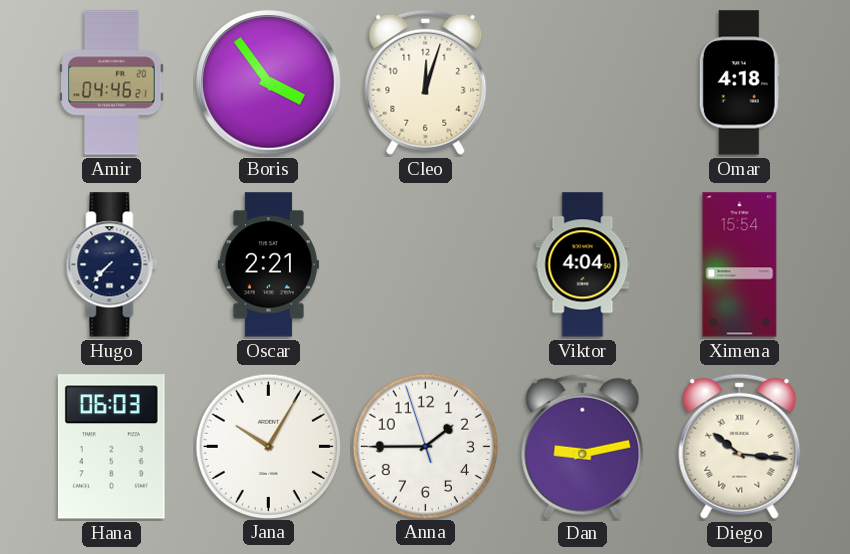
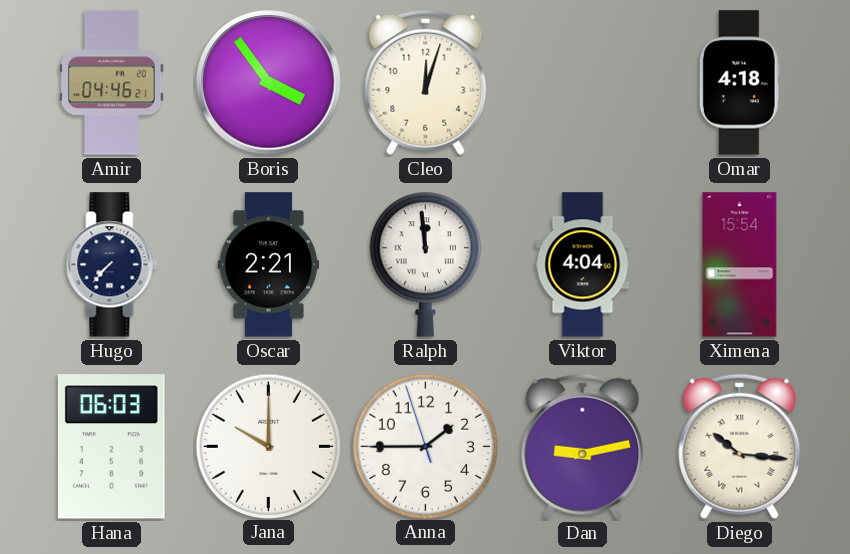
Ralph: none -> 11:59 (425, 264)
Jana: 10:05 -> 10:00 (268, 446)
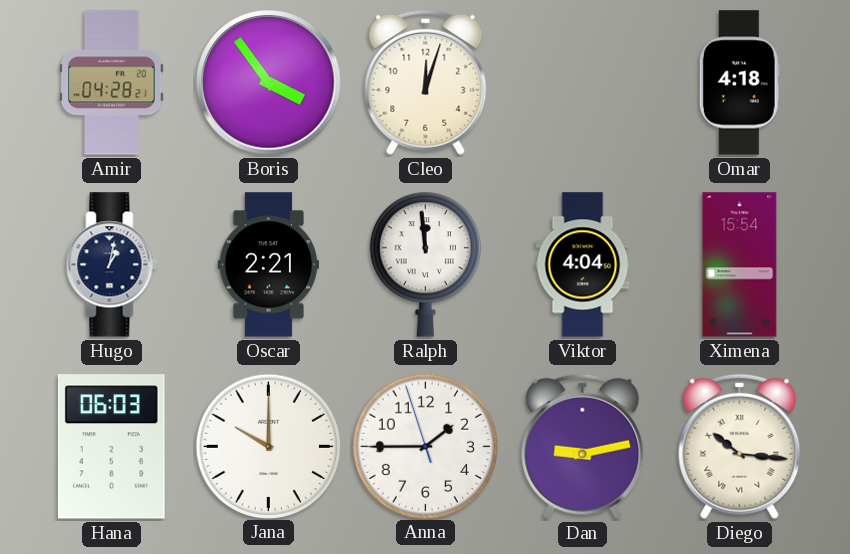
Amir: 04:46 -> 04:28 (112, 83)
Hugo: 7:37 -> 1:02 (112, 265)
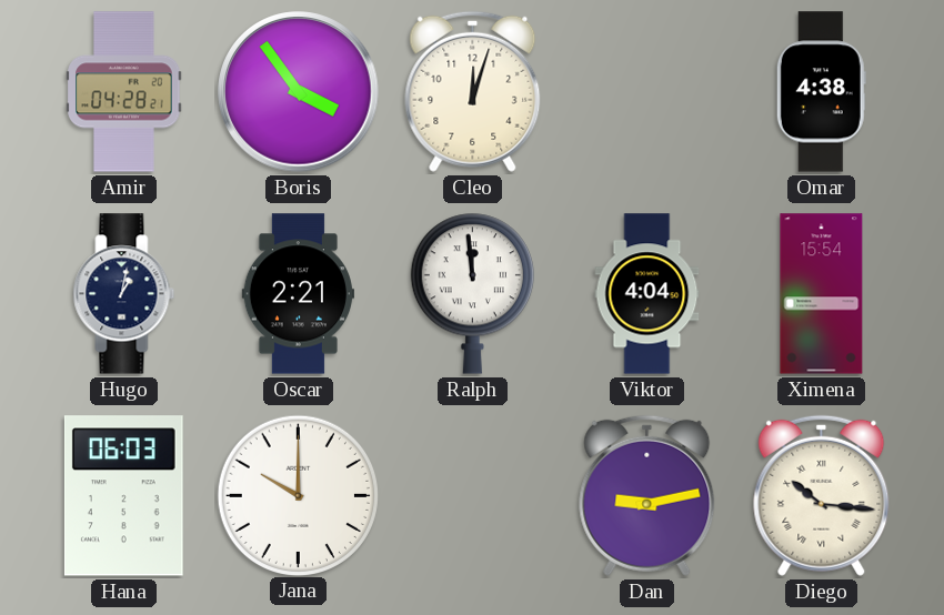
Omar: 4:18 -> 4:38 (821, 92)
Anna: 1:44 -> none (425, 446)
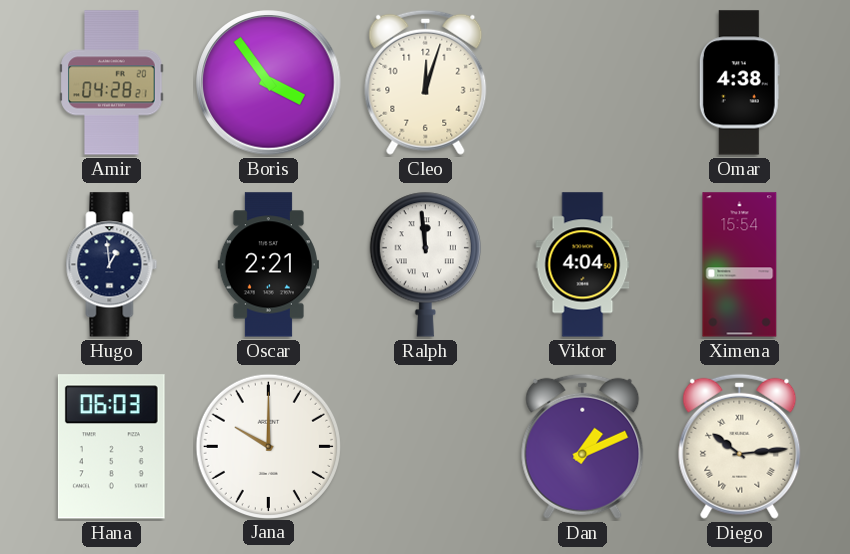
Hugo: 1:02 -> 12:59 (112, 265)
Dan: 9:13 -> 1:11 (583, 446)
Diego: 10:16 -> 10:14 (740, 446)
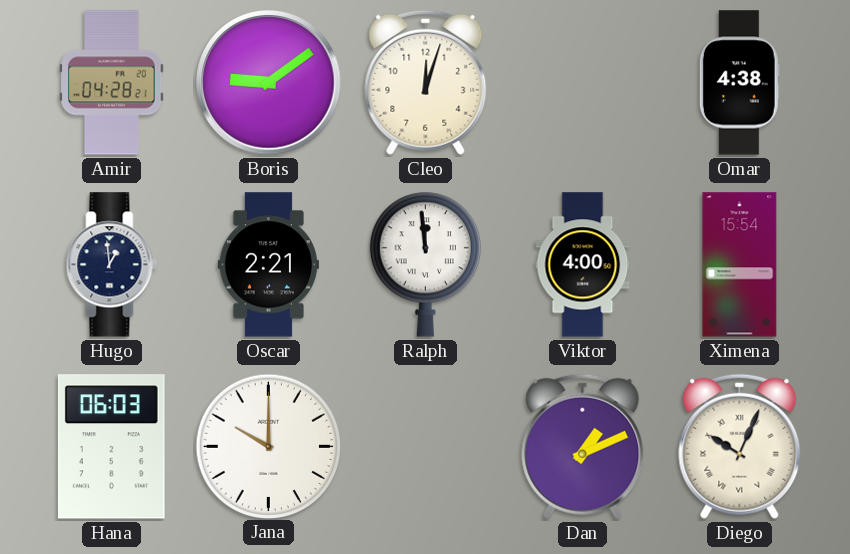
Boris: 3:54 -> 9:09 (269, 83)
Viktor: 4:04 -> 4:00 (583, 265)
Diego: 10:14 -> 10:04 (740, 446)
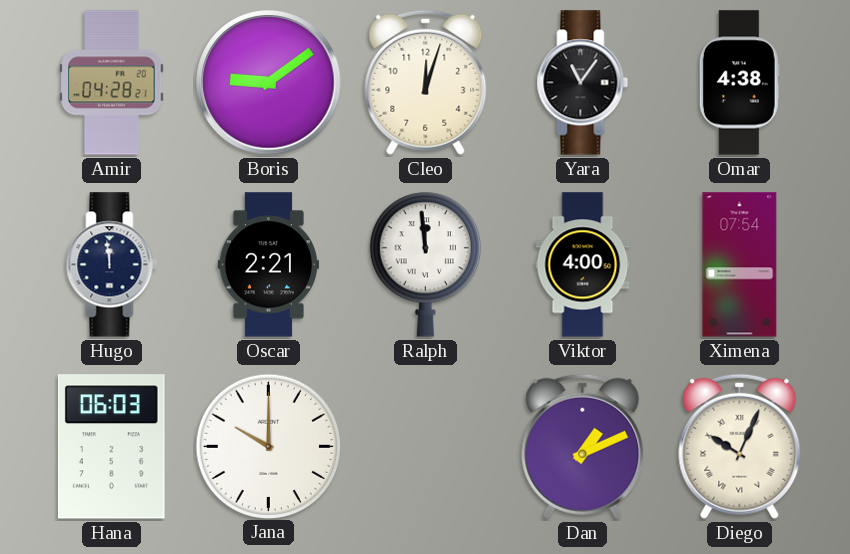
Yara: none -> 11:06 (583, 83)
Hugo: 12:59 -> 11:59 (112, 265)
Ximena: 15:54 -> 07:54 (740, 265)
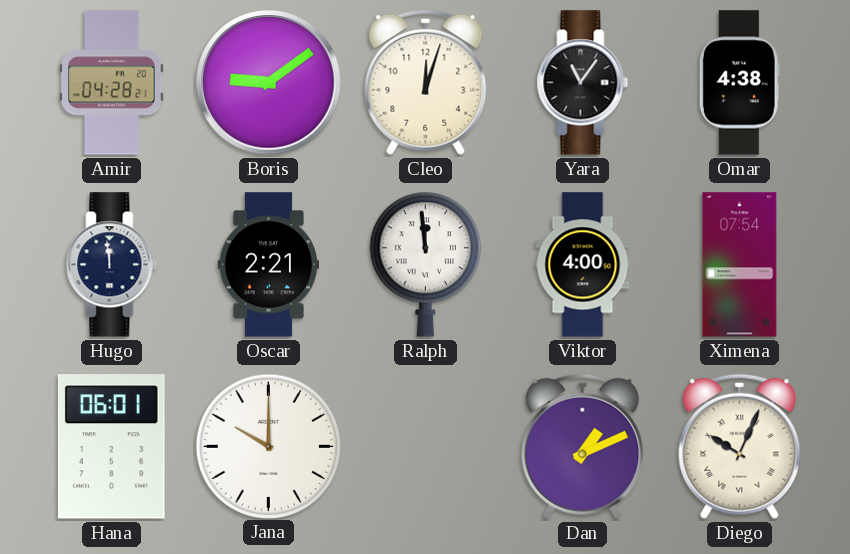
Hana: 06:03 -> 06:01 (111, 447)
